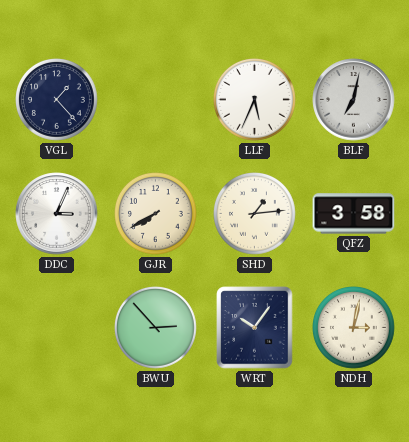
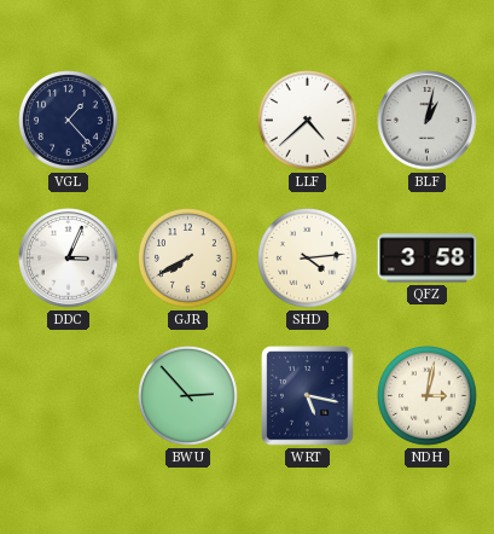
LLF: 5:34 -> 4:38 (308, 121)
BLF: 7:02 -> 1:02 (428, 121)
SHD: 1:14 -> 4:14 (308, 259)
WRT: 10:06 -> 5:17 (308, 396)
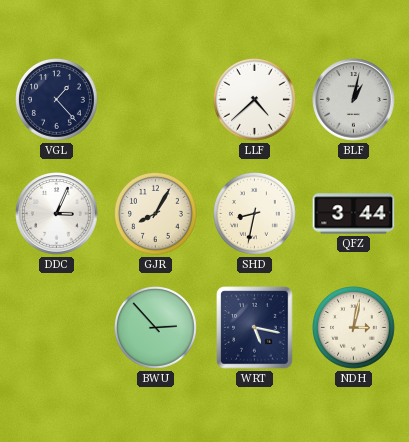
GJR: 7:40 -> 8:05 (156, 214)
SHD: 4:14 -> 8:32 (255, 214)
QFZ: 3:58 -> 3:44 (354, 214)
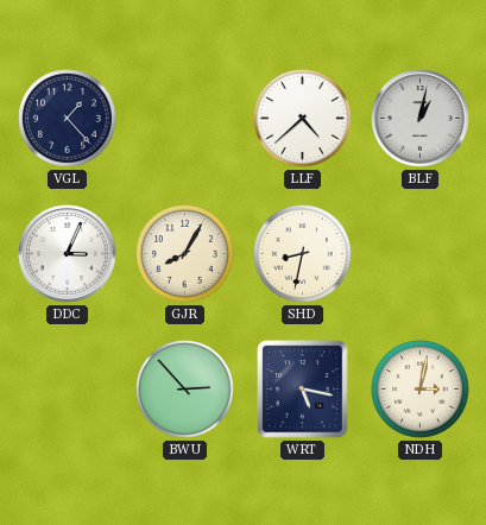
QFZ: 3:44 -> none (354, 214)
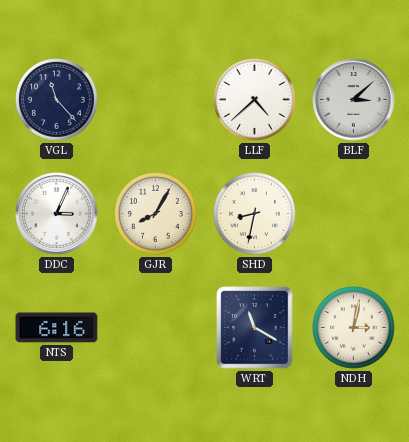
VGL: 1:23 -> 11:23 (57, 100)
BLF: 1:02 -> 3:08 (354, 100)
NTS: none -> 6:16 (57, 328)
BWU: 2:53 -> none (185, 390)
WRT: 5:17 -> 11:20 (255, 328)
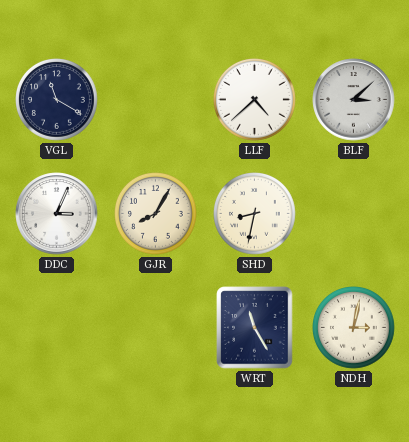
VGL: 11:23 -> 11:20 (57, 100)
NTS: 6:16 -> none (57, 328)
WRT: 11:20 -> 11:25 (255, 328)
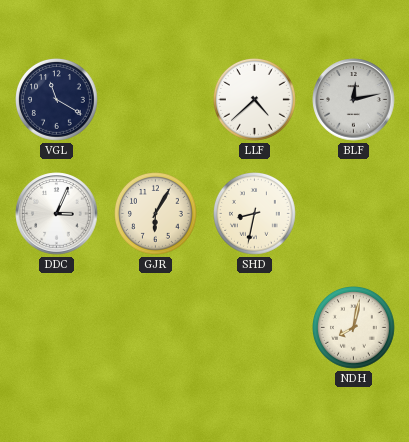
BLF: 3:08 -> 12:13 (354, 100)
GJR: 8:05 -> 6:05 (156, 214)
WRT: 11:25 -> none (255, 328)
NDH: 3:02 -> 8:02 (354, 328)
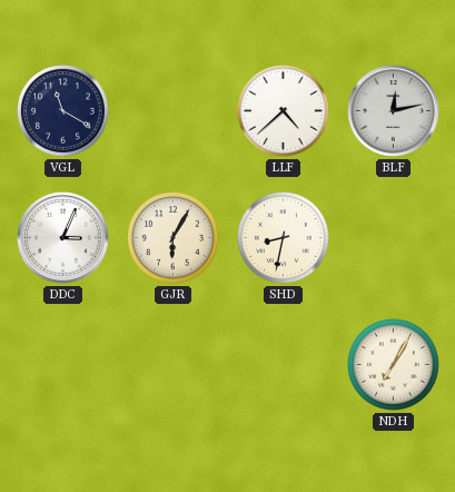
NDH: 8:02 -> 7:05 (394, 365)
